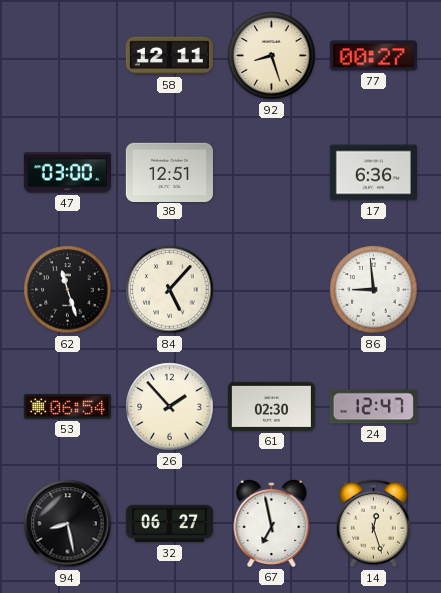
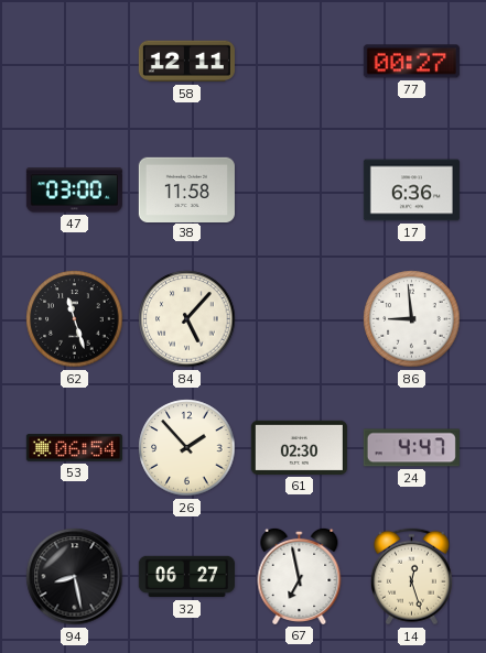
92: 8:27 -> none (272, 56)
38: 12:51 -> 11:58 (186, 189)
24: 12:47 -> 4:47 (411, 448)
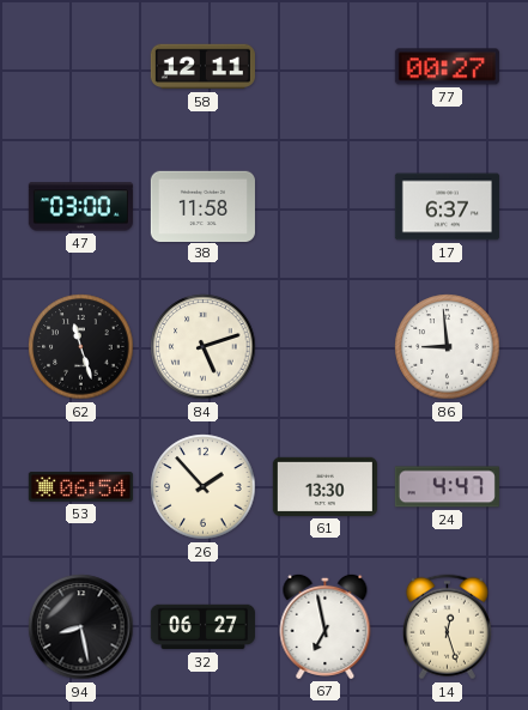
17: 6:36 -> 6:37 (447, 207)
84: 5:07 -> 5:12 (204, 347)
61: 02:30 -> 13:30 (324, 486)
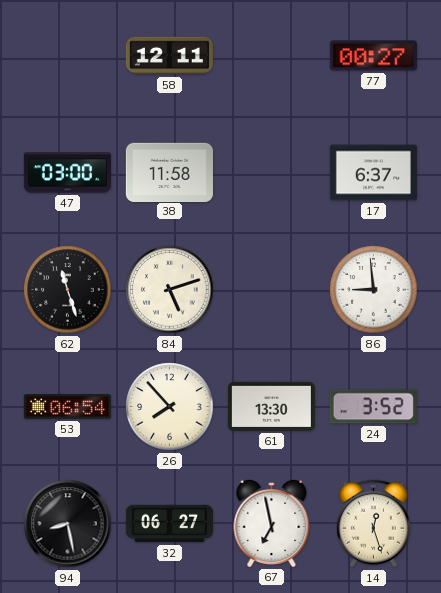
26: 1:53 -> 7:53 (170, 407)
24: 4:47 -> 3:52 (373, 407)
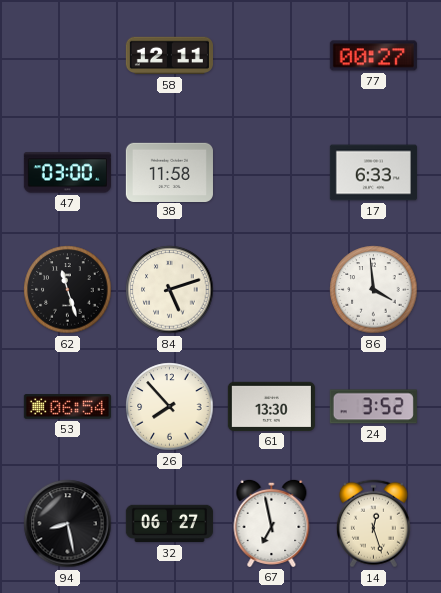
17: 6:37 -> 6:33 (373, 173)
86: 8:59 -> 3:59 (374, 290)
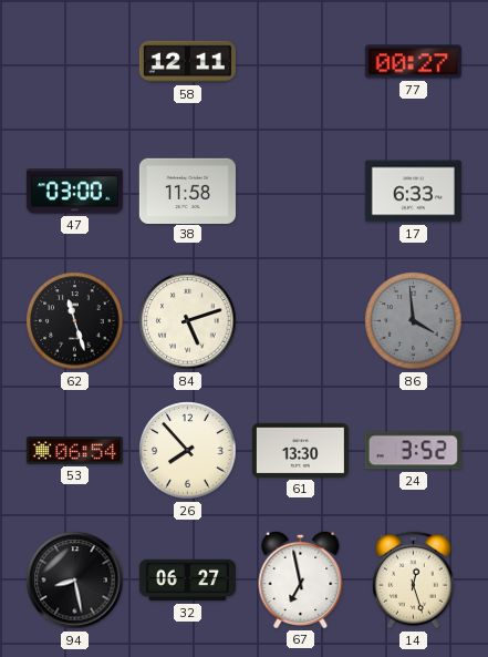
86 dial: white -> grey (414, 321)
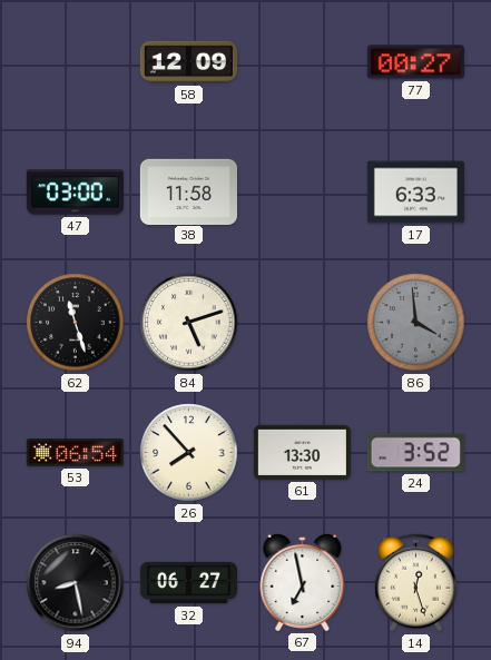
58: 12:11 -> 12:09 (188, 62)
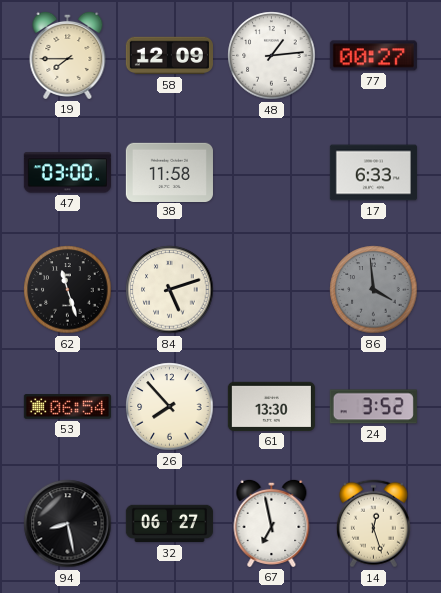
19: none -> 7:45 (68, 55)
48: none -> 1:14 (272, 56)
